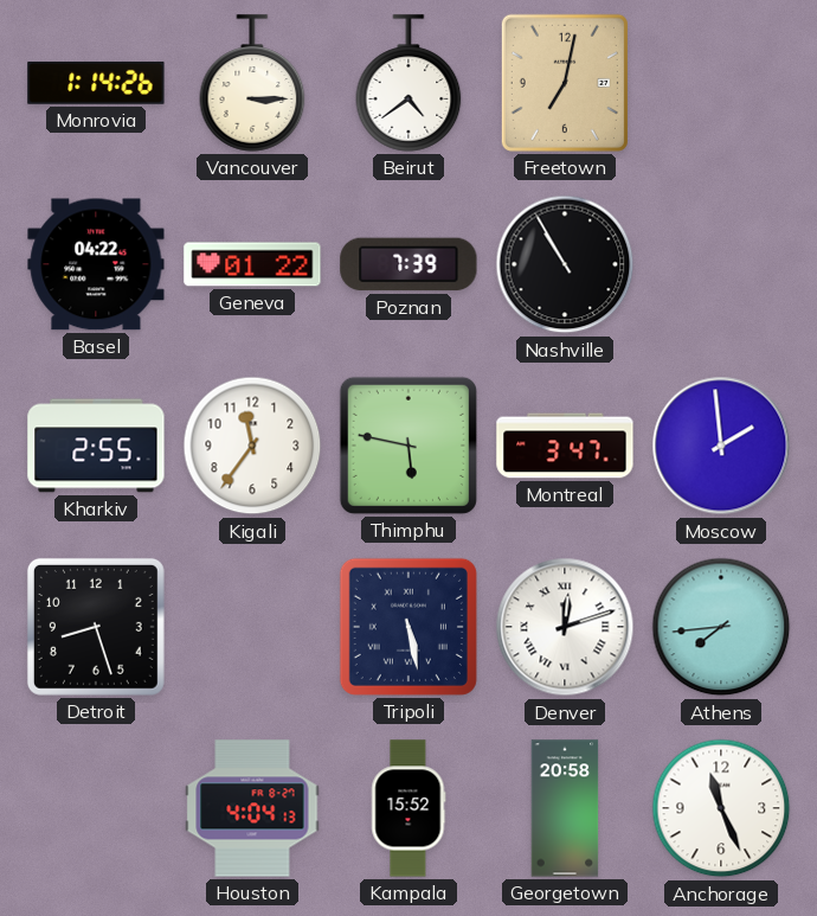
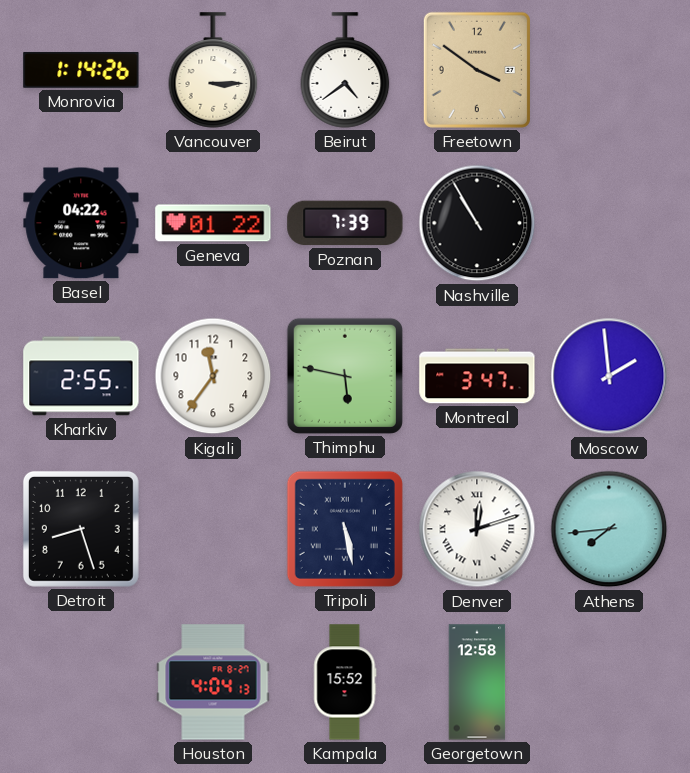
Freetown: 7:02 -> 3:51 (477, 70)
Georgetown: 20:58 -> 12:58 (477, 682)
Anchorage: 11:26 -> none (721, 808)
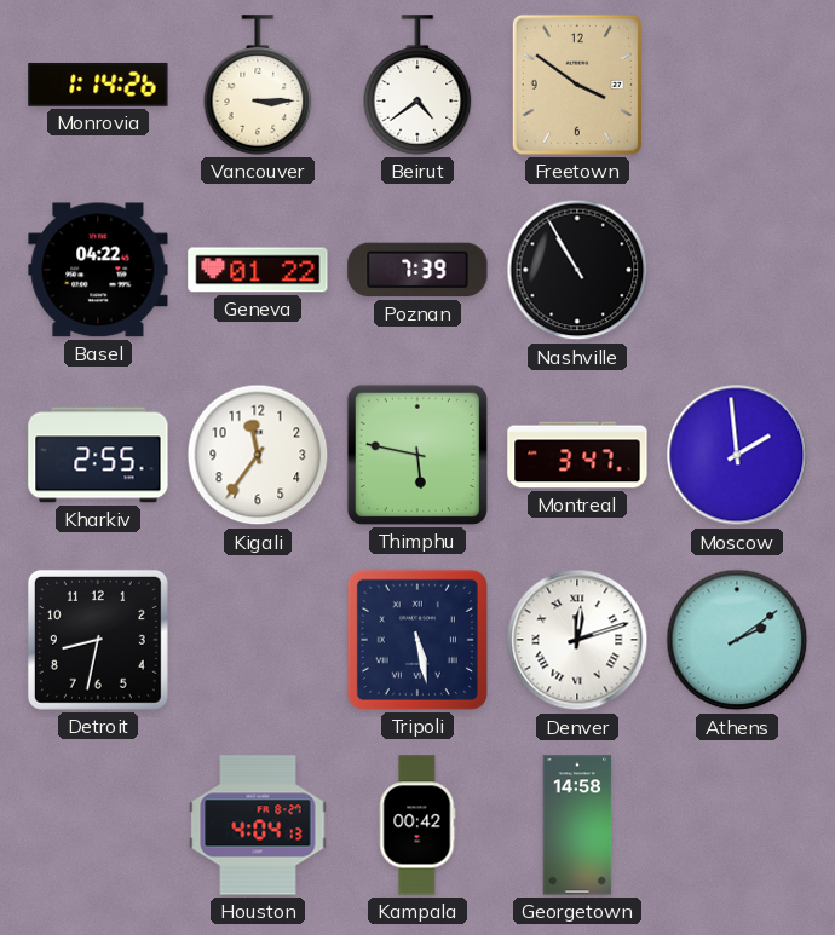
Detroit: 8:27 -> 8:32 (98, 640)
Athens: 7:44 -> 2:09 (737, 640)
Kampala: 15:52 -> 00:42 (417, 825)
Georgetown: 12:58 -> 14:58 (577, 825)
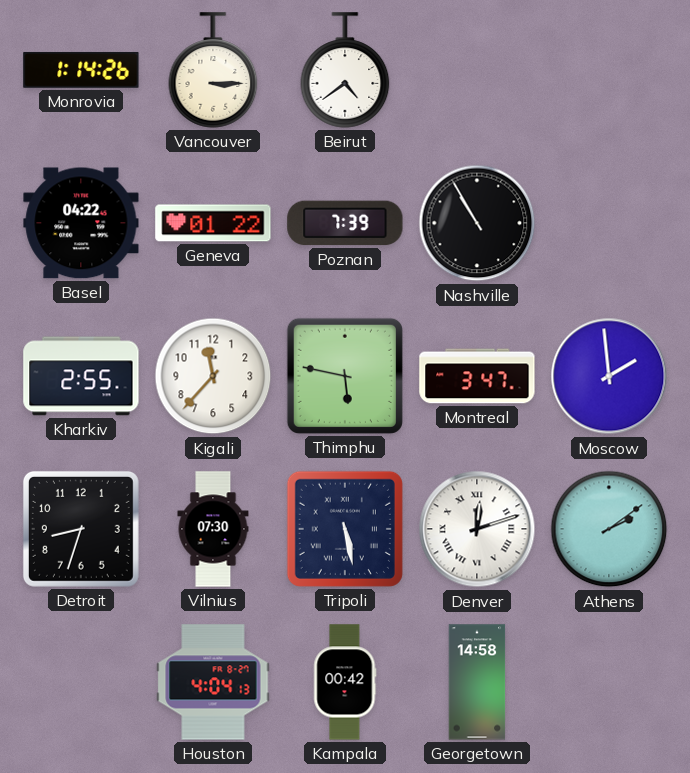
Freetown: 3:51 -> none (577, 85)
Kigali: 11:36 -> 11:37 (213, 376)
Detroit: 8:32 -> 8:33 (81, 529)
Vilnius: none -> 07:30 (213, 529)
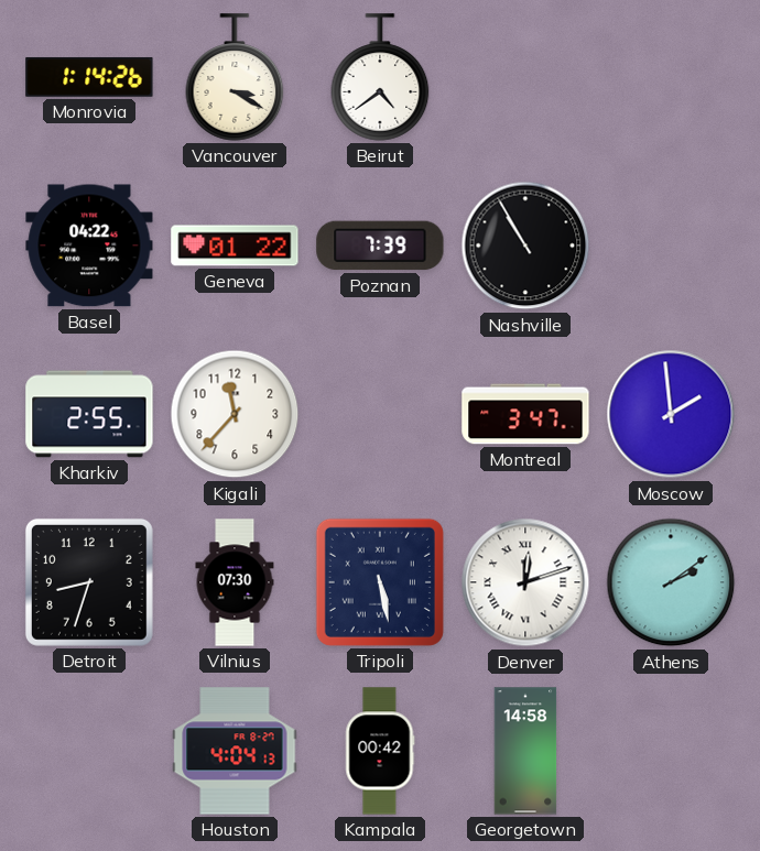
Vancouver: 3:15 -> 3:20 (235, 77)
Thimphu: 5:47 -> none (345, 376)
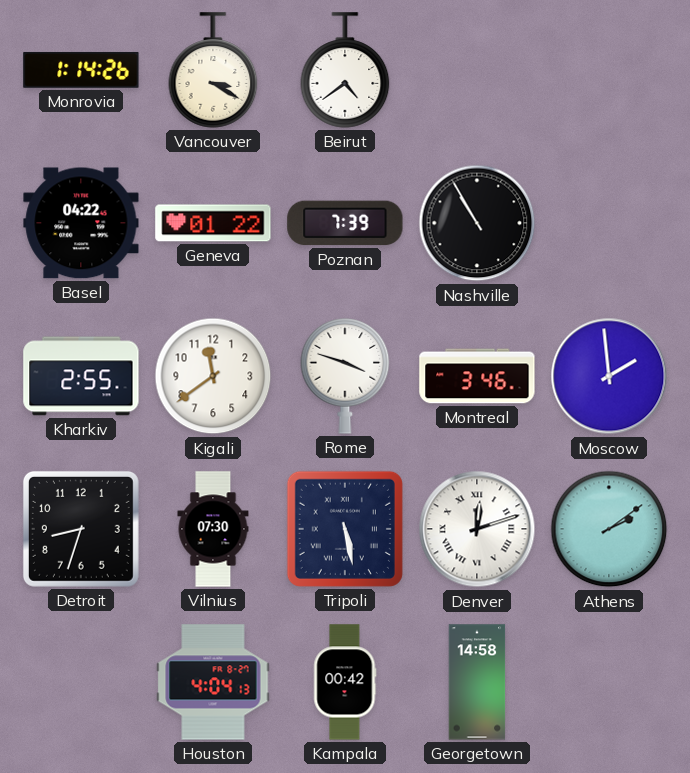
Kigali: 11:37 -> 11:39 (213, 376)
Rome: none -> 3:48 (345, 377)
Montreal: 3:47 -> 3:46 (477, 376)
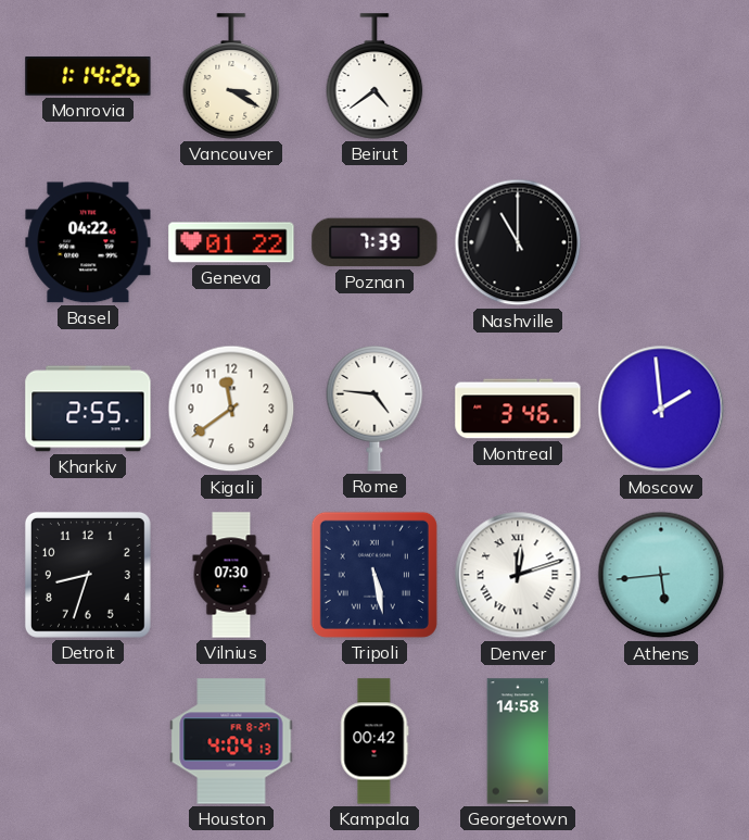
Nashville: 10:55 -> 11:00 (518, 242)
Rome: 3:48 -> 4:46 (374, 410)
Athens: 2:09 -> 5:44 (661, 575)
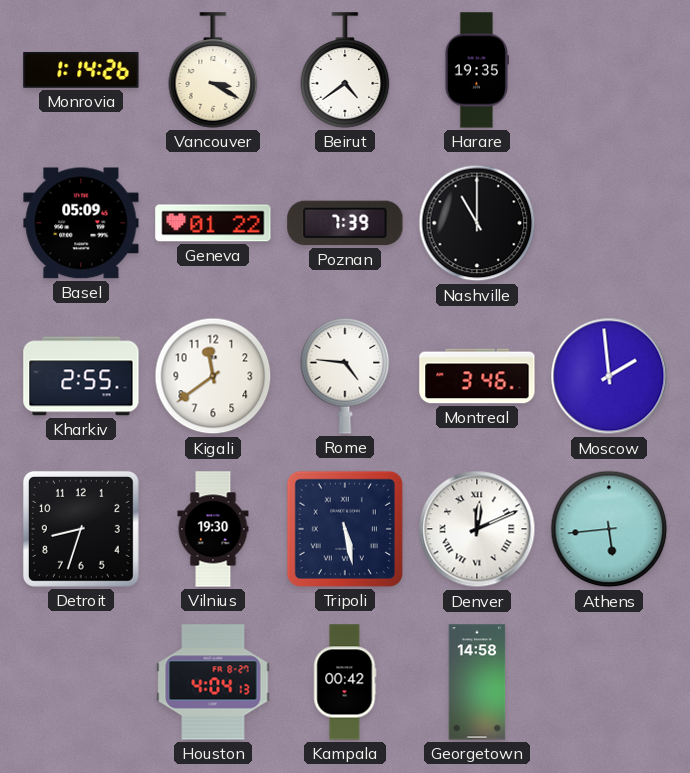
Harare: none -> 19:35 (476, 70)
Basel: 04:22 -> 05:09 (81, 223)
Vilnius: 07:30 -> 19:30 (213, 529)
Denver: 12:12 -> 12:11 (477, 529)
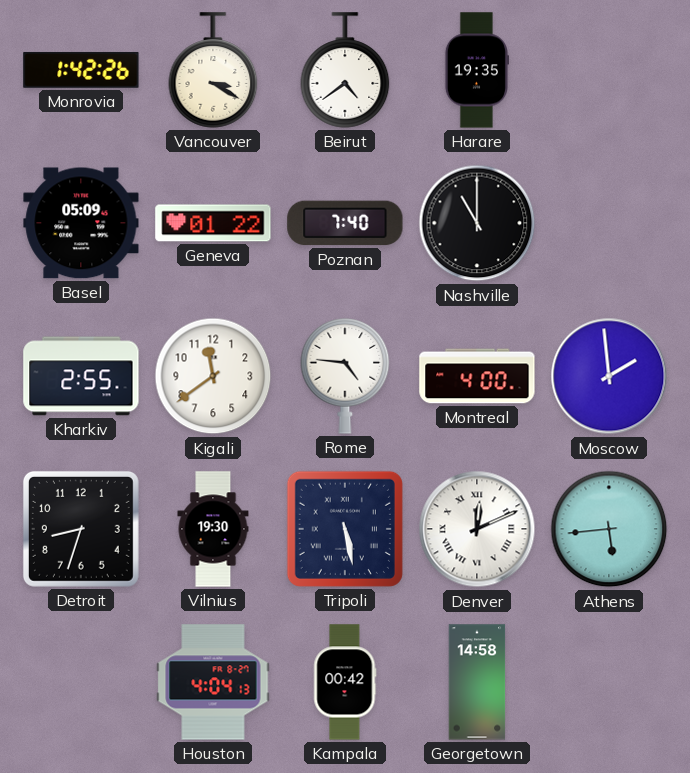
Monrovia: 1:14 -> 1:42 (81, 70)
Poznan: 7:39 -> 7:40 (345, 223)
Montreal: 3:46 -> 4:00 (477, 376)
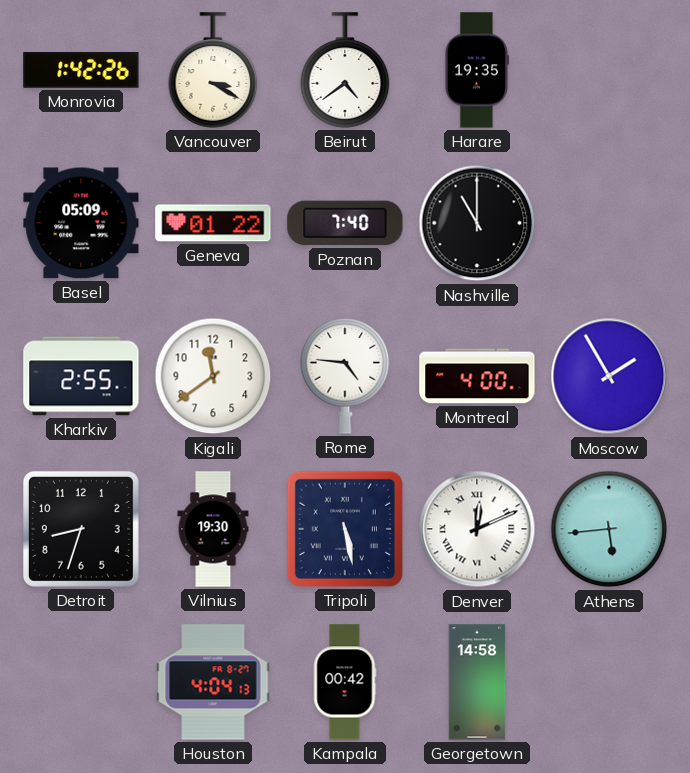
Moscow: 1:59 -> 1:55 (609, 376)
